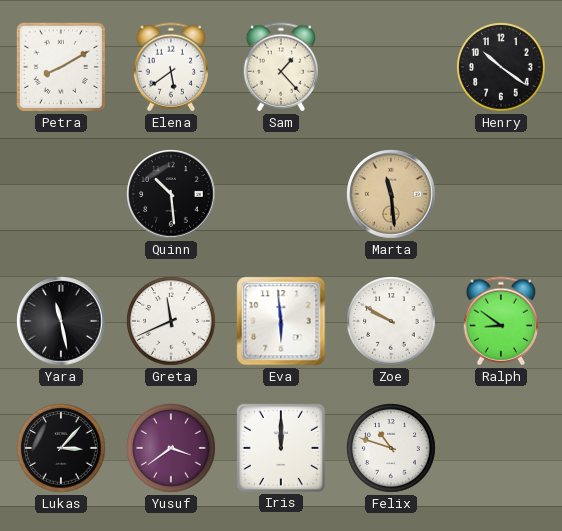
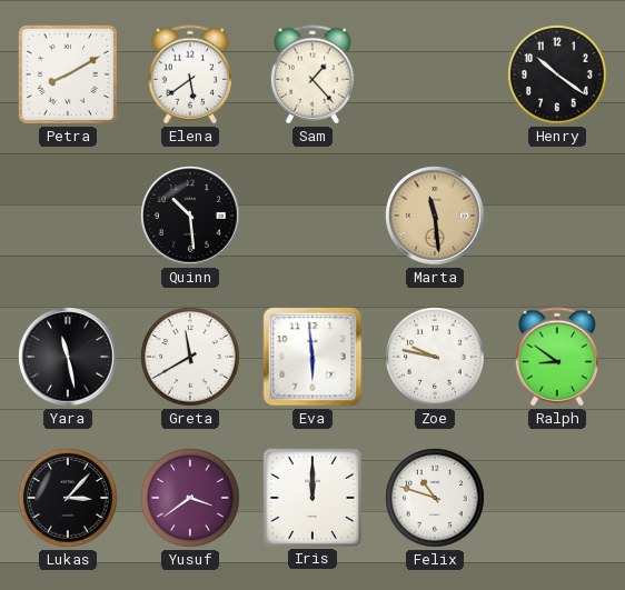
Greta: 11:41 -> 11:40 (190, 357)
Zoe: 9:50 -> 9:47 (435, 357)
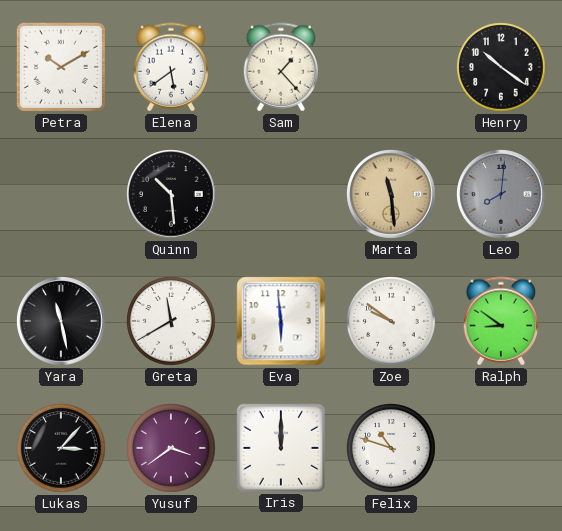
Petra: 8:10 -> 10:10 (61, 67)
Leo: none -> 8:01 (501, 194)
Zoe: 9:47 -> 9:51 (391, 321)
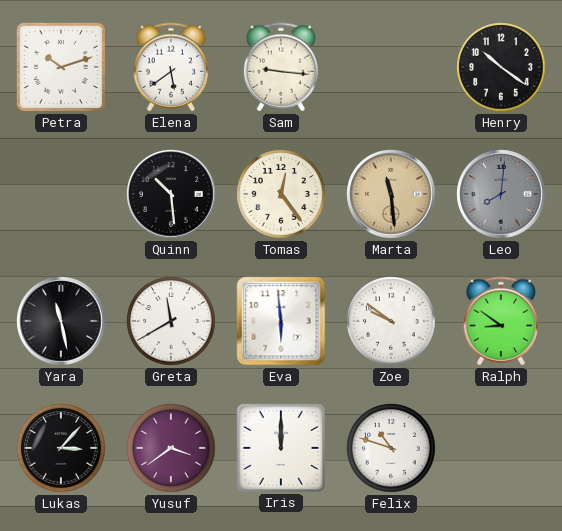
Petra: 10:10 -> 10:12 (61, 67)
Sam: 1:23 -> 9:16 (280, 67)
Tomas: none -> 12:24 (281, 194)
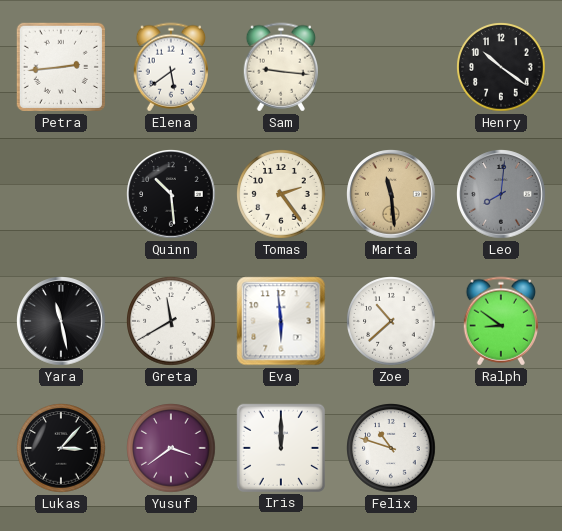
Petra: 10:12 -> 2:44 (61, 67)
Tomas: 12:24 -> 2:24 (281, 194)
Zoe: 9:51 -> 10:38 (391, 321)
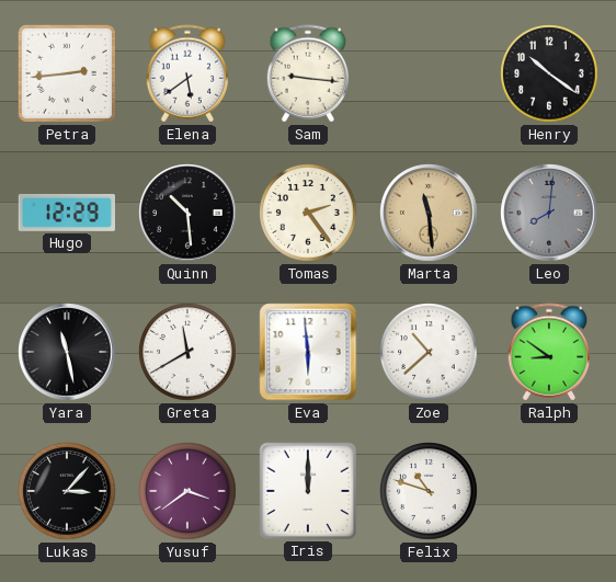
Hugo: none -> 12:29 (66, 213)
